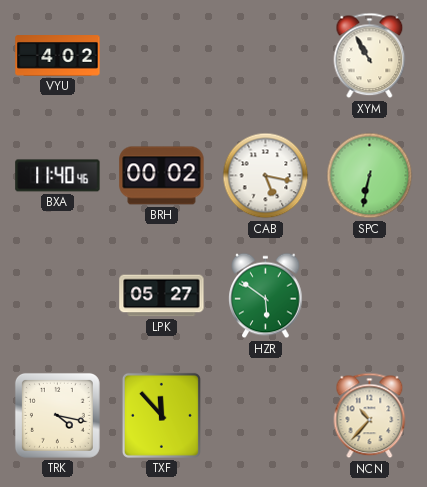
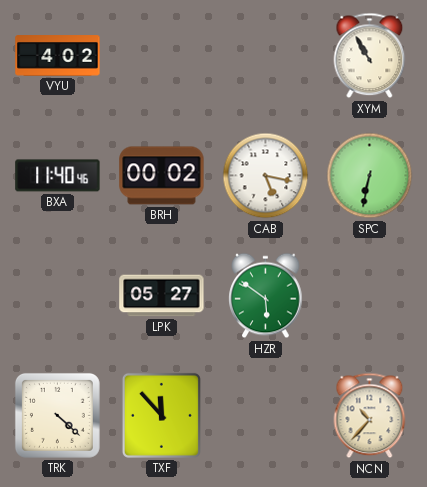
TRK: 4:17 -> 4:22 (57, 415)
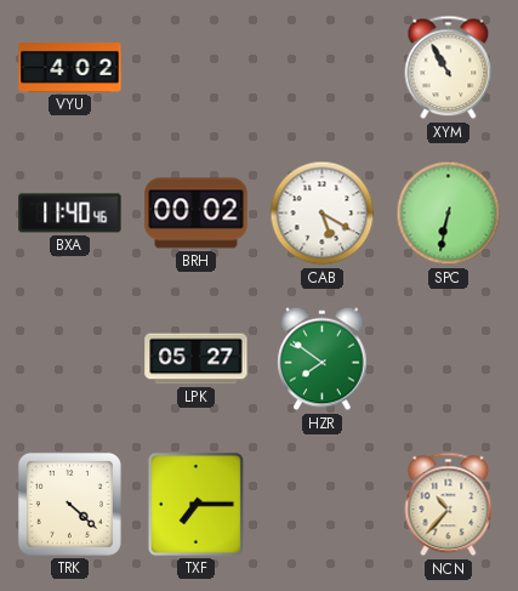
CAB: 5:17 -> 5:20 (323, 214)
HZR: 5:51 -> 7:51 (323, 359)
TXF: 11:53 -> 7:15 (195, 504)
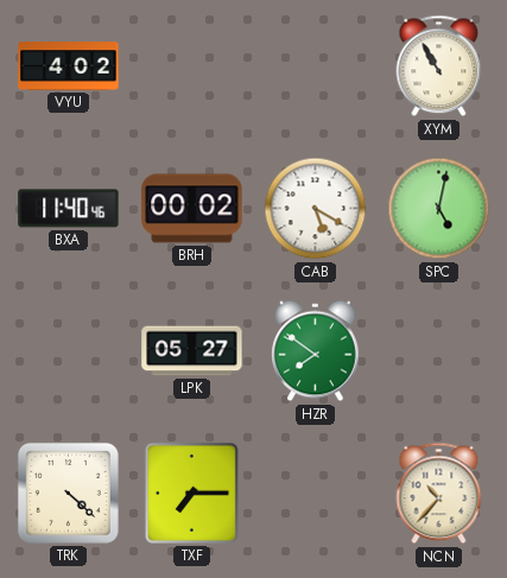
SPC: 6:32 -> 5:02 (439, 209)
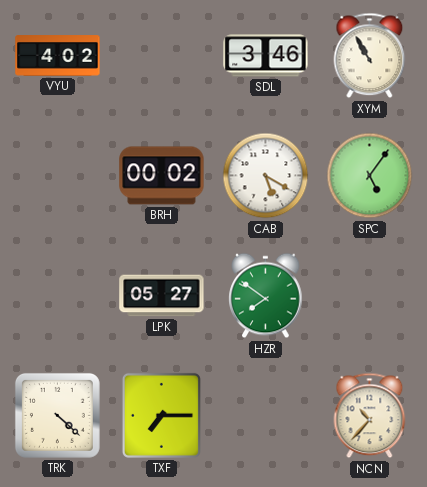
SDL: none -> 3:46 (266, 56)
BXA: 11:40 -> none (69, 209)
SPC: 5:02 -> 5:06 (370, 176)
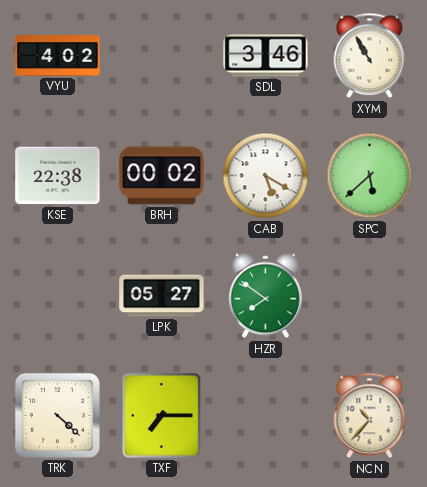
KSE: none -> 22:38 (58, 176)
SPC: 5:06 -> 5:38 (370, 176)
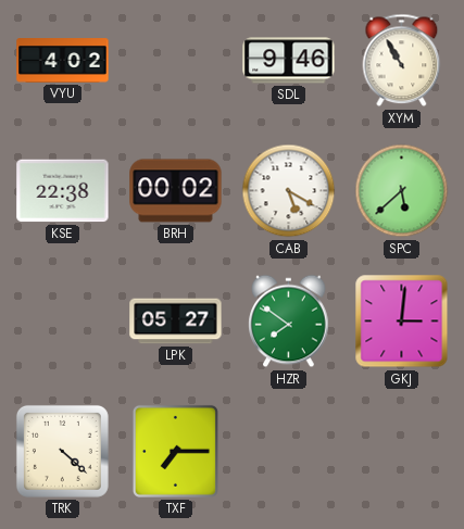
SDL: 3:46 -> 9:46 (289, 61)
GKJ: none -> 3:01 (402, 322)
NCN: 10:37 -> none (370, 416)
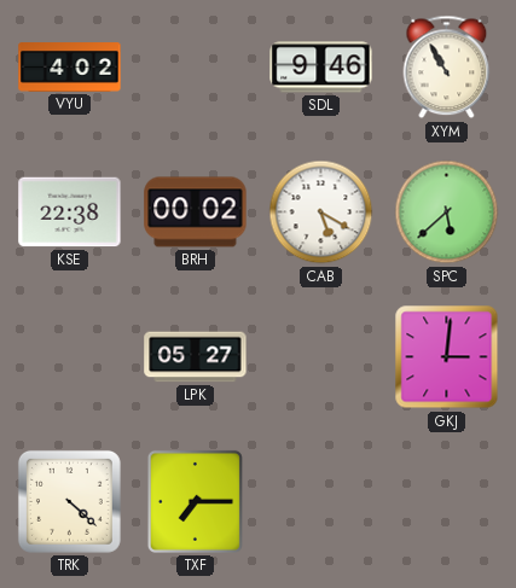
HZR: 7:51 -> none (289, 322)
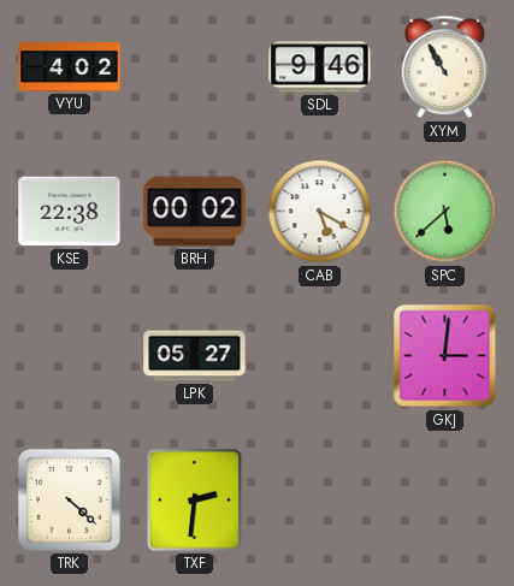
TXF: 7:15 -> 2:31 (194, 499)
